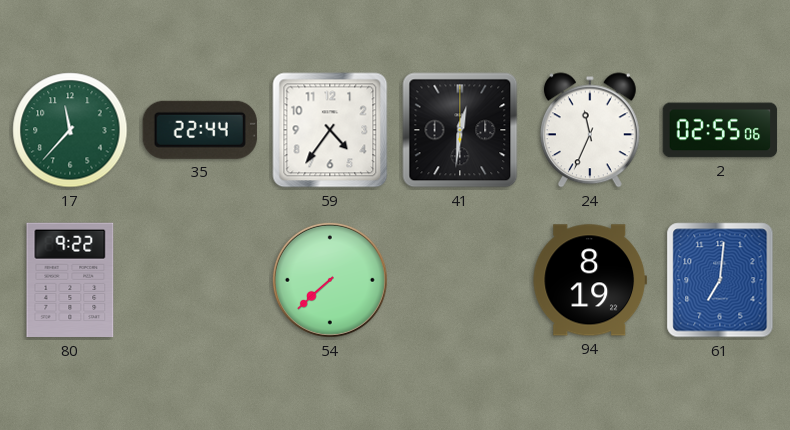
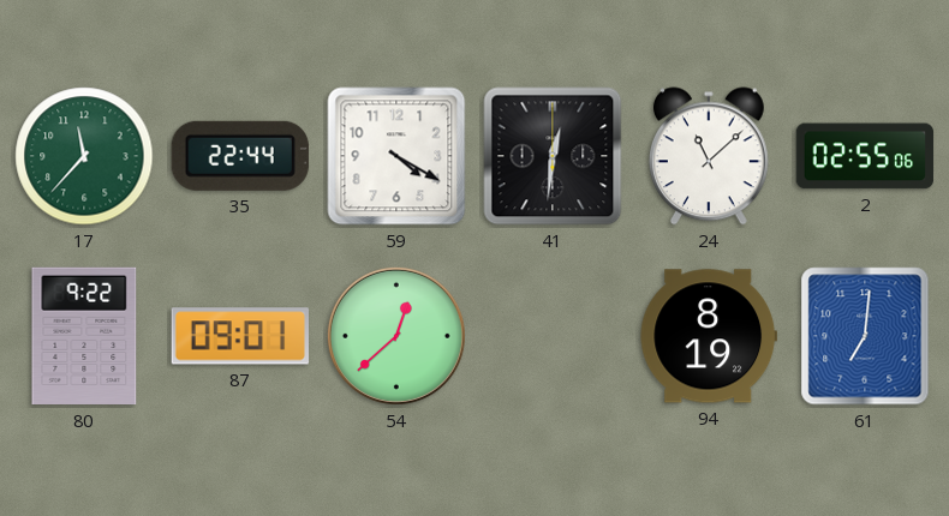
59: 4:36 -> 4:20 (396, 156)
24: 11:34 -> 11:08 (709, 156)
87: none -> 09:01 (239, 336)
54: 7:38 -> 12:38 (396, 336)
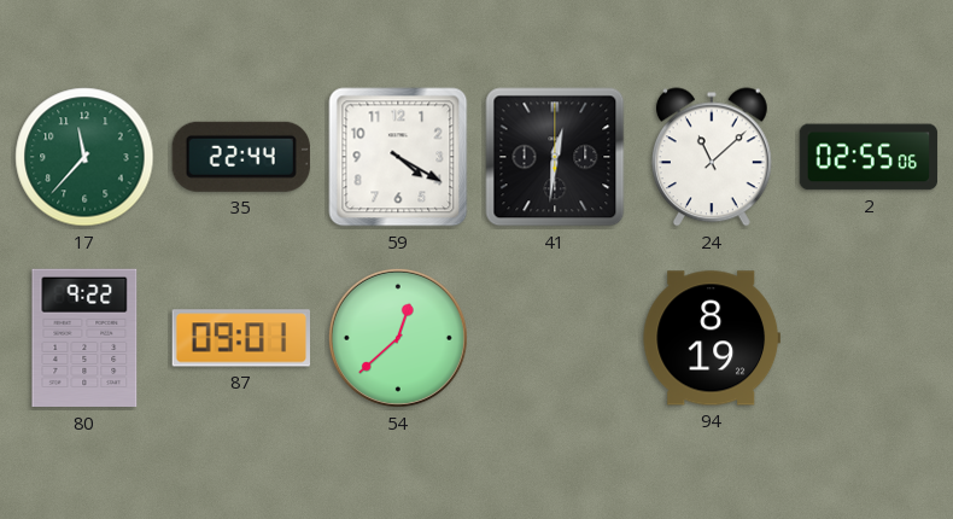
61: 7:01 -> none (865, 336)
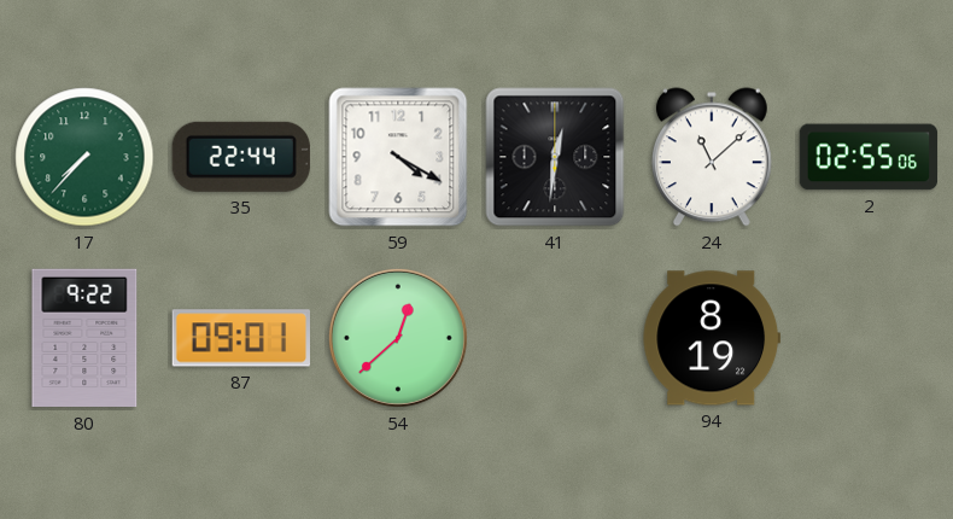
17: 11:37 -> 7:37 (84, 157)
